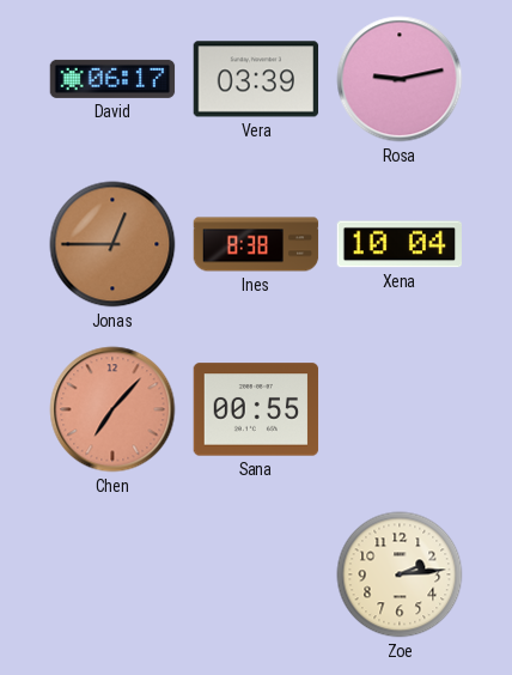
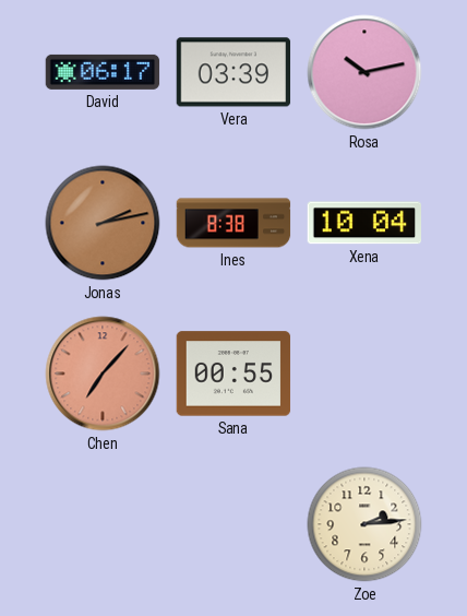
Rosa: 9:13 -> 10:13 (364, 72)
Jonas: 12:45 -> 2:13 (103, 223)
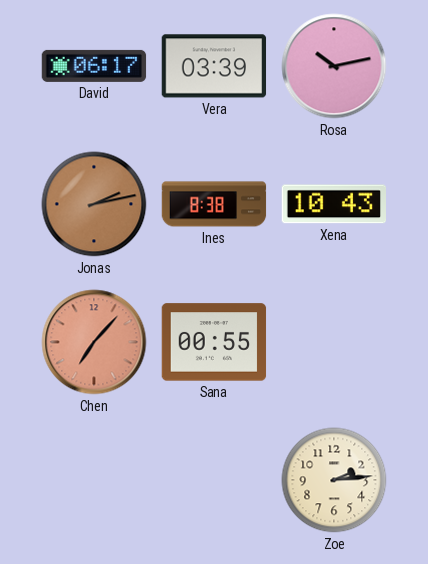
Xena: 10:04 -> 10:43 (333, 204)
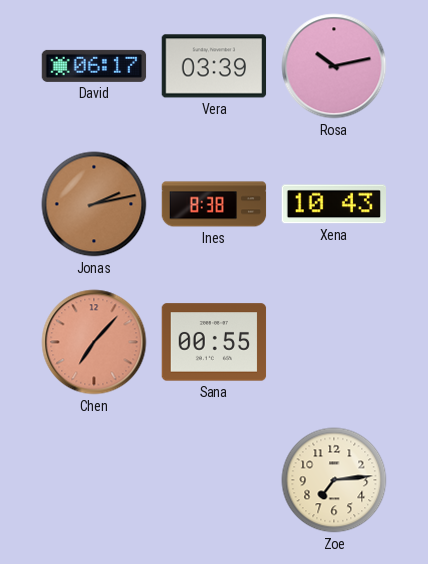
Zoe: 2:14 -> 7:14 (334, 480)
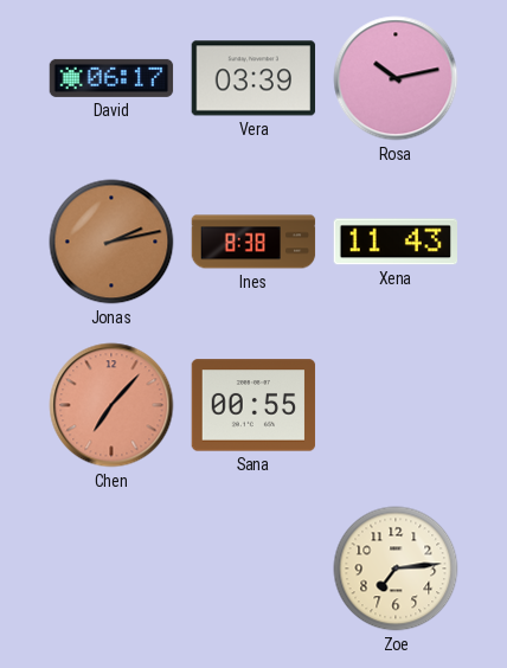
Xena: 10:43 -> 11:43 (394, 242)
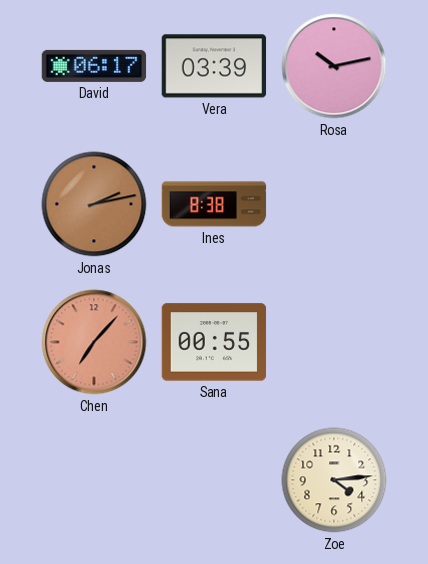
Xena: 11:43 -> none (394, 242)
Zoe: 7:14 -> 4:14 (334, 480)
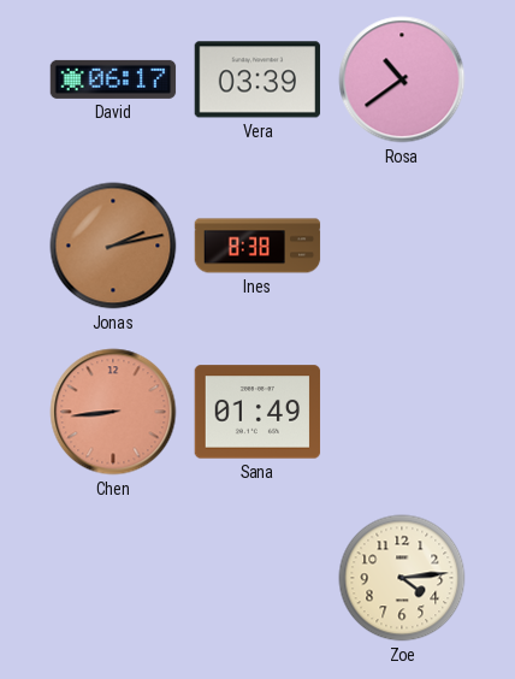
Rosa: 10:13 -> 10:39 (402, 79)
Chen: 7:07 -> 8:44 (113, 412)
Sana: 00:55 -> 01:49 (257, 412)
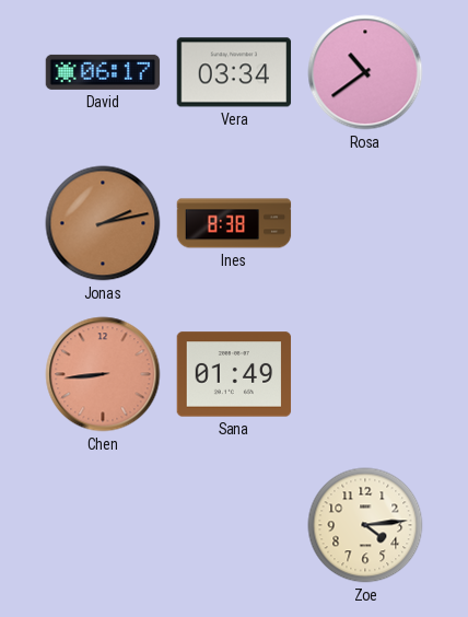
Vera: 03:39 -> 03:34 (234, 72)
